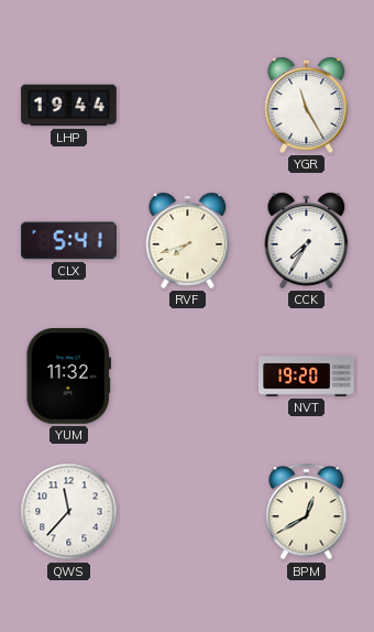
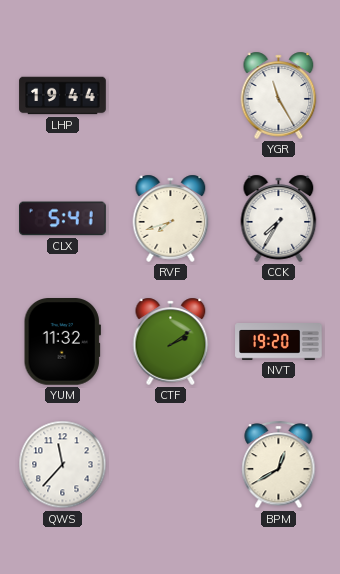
CTF: none -> 2:09 (171, 341)
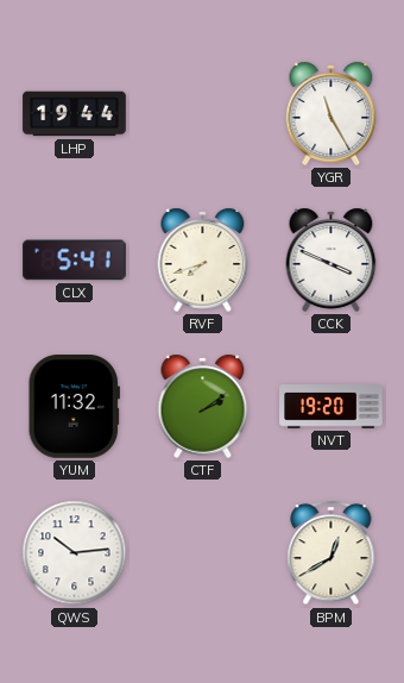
CCK: 7:35 -> 3:49 (332, 259)
QWS: 11:37 -> 10:14 (75, 553)
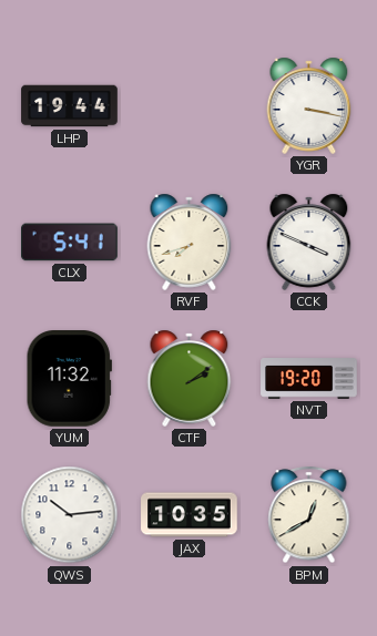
YGR: 11:25 -> 3:17 (309, 105)
JAX: none -> 10:35 (190, 515)
